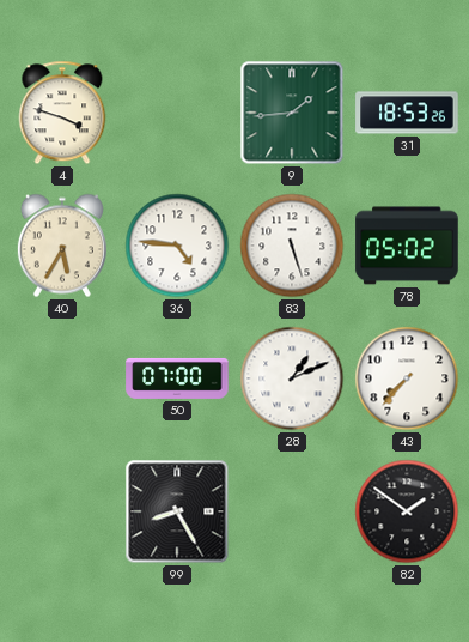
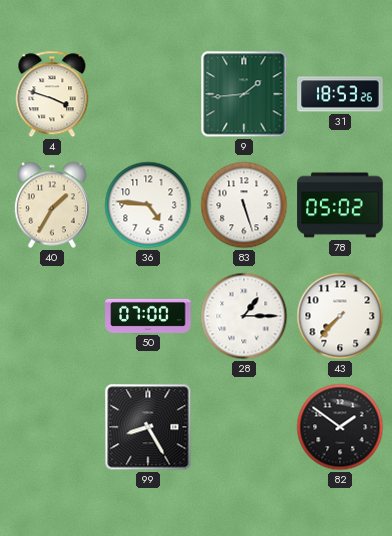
40: 5:35 -> 1:35 (52, 205)
28: 1:11 -> 1:15 (244, 316)
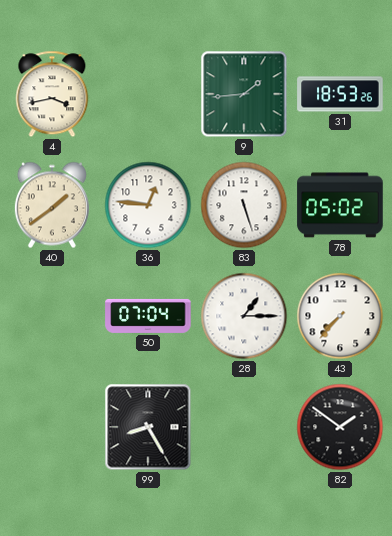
4: 3:48 -> 3:43 (52, 94)
40: 1:35 -> 1:39 (52, 205)
36: 4:46 -> 12:46 (148, 205)
50: 07:00 -> 07:04 (148, 316)
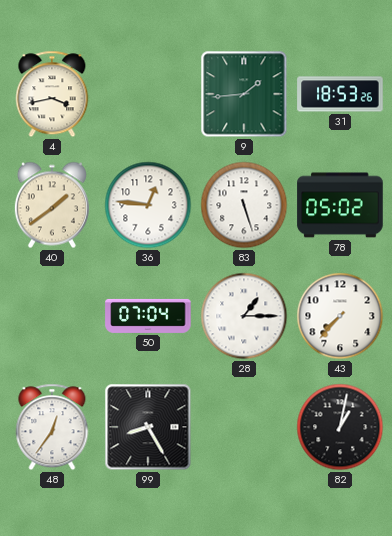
48: none -> 12:36 (52, 427)
82: 1:51 -> 1:02 (340, 427)
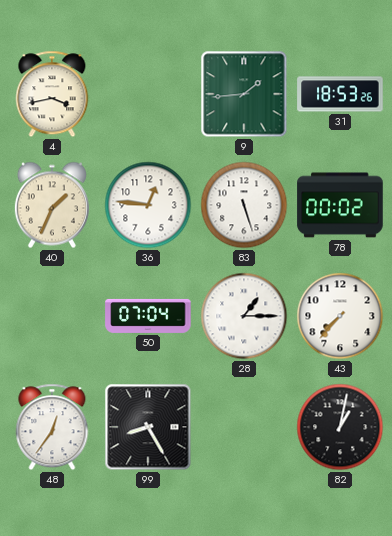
40: 1:39 -> 1:34 (52, 205)
78: 05:02 -> 00:02 (340, 205)
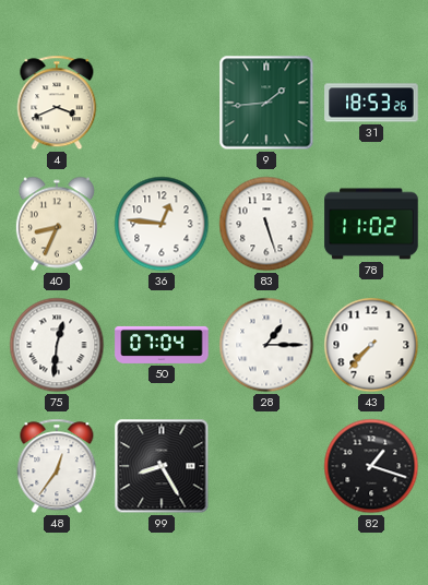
4: 3:43 -> 3:41 (57, 103)
40: 1:34 -> 8:34 (57, 224)
78: 00:02 -> 11:02 (371, 224)
75: none -> 12:31 (57, 345)
82: 1:02 -> 1:18 (371, 466)
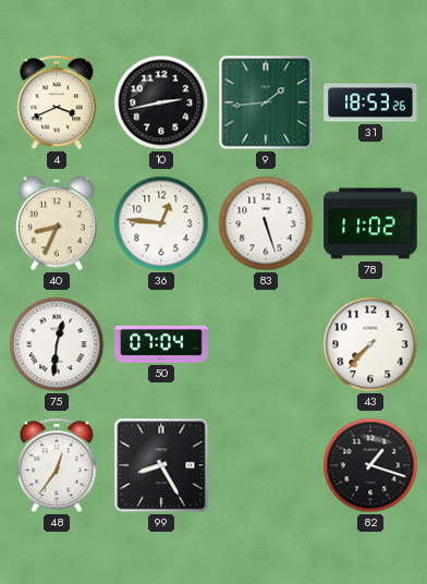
10: none -> 2:43 (161, 102)
28: 1:15 -> none (266, 345)
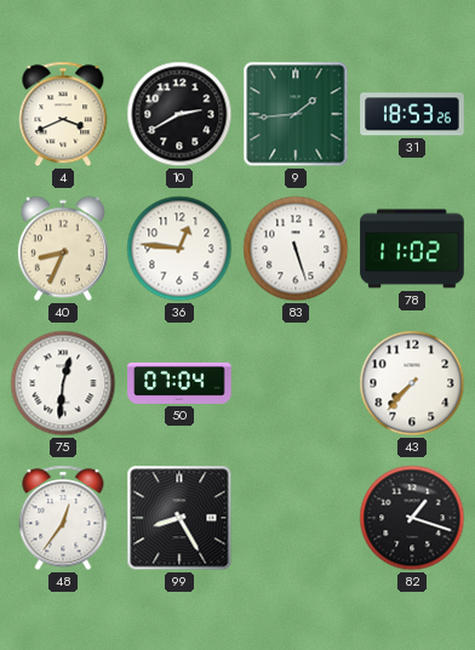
10: 2:43 -> 2:40 (179, 114)
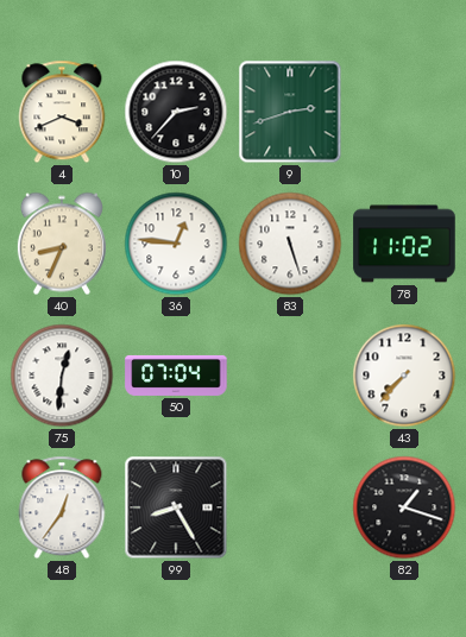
10: 2:40 -> 2:37 (176, 112)
9: 1:44 -> 2:42 (290, 112)
31: 18:53 -> none (412, 114)
